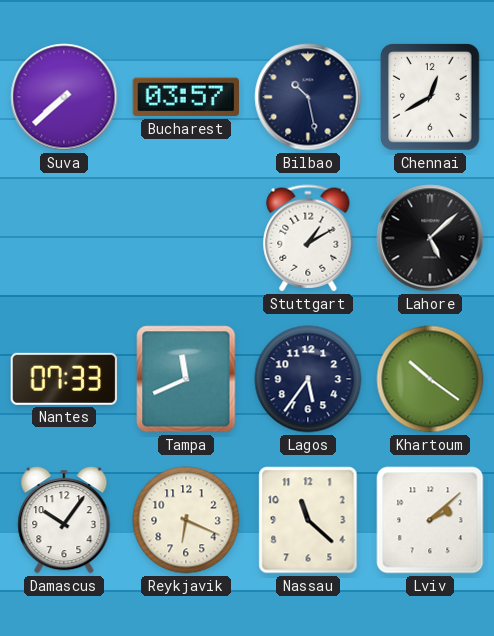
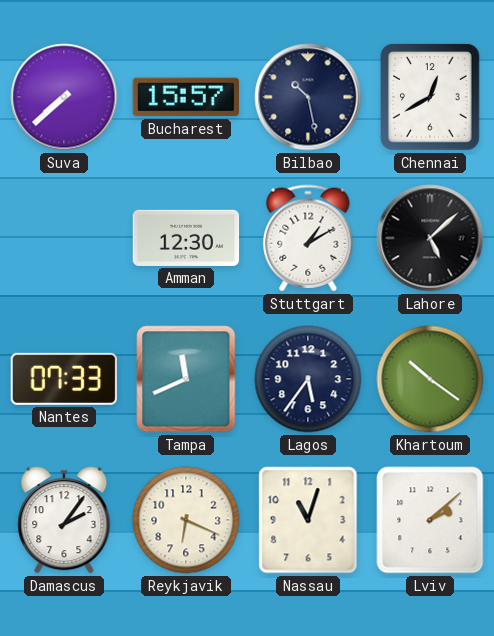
Bucharest: 03:57 -> 15:57 (186, 97)
Amman: none -> 12:30 (186, 238)
Damascus: 10:06 -> 2:06 (64, 520)
Nassau: 11:22 -> 11:03 (308, 520)
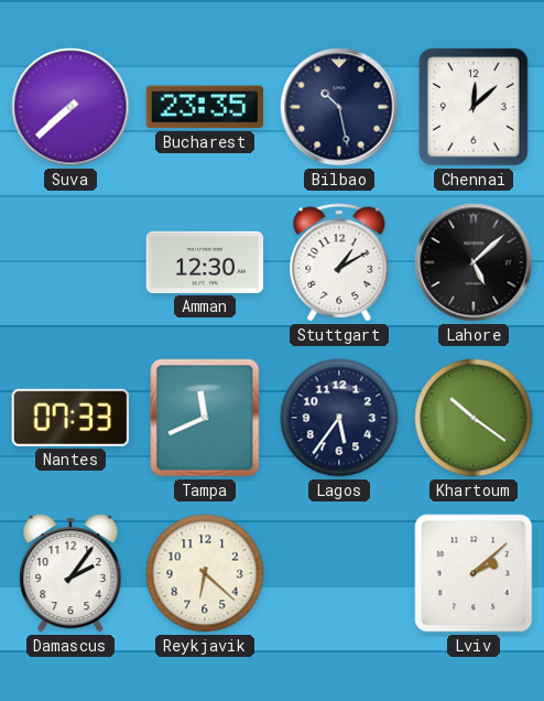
Bucharest: 15:57 -> 23:35 (205, 107)
Chennai: 12:40 -> 12:08 (474, 107)
Reykjavik: 6:19 -> 6:22 (205, 573)
Nassau: 11:03 -> none (308, 520)
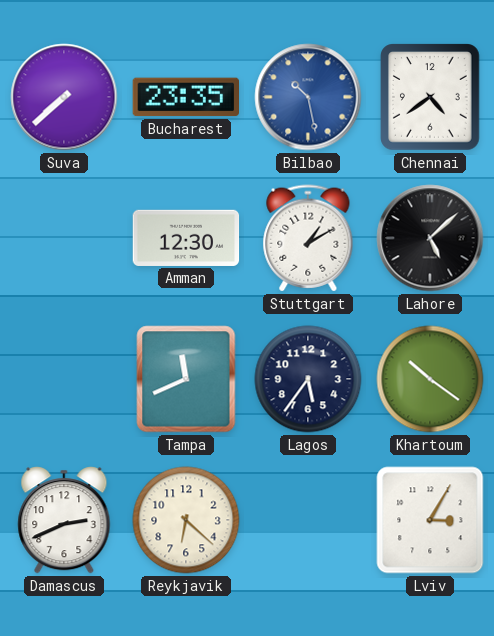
Bilbao dial: navy -> blue (308, 97)
Chennai: 12:08 -> 4:39 (430, 97)
Nantes: 07:33 -> none (69, 418)
Damascus: 2:06 -> 2:41 (64, 520)
Lviv: 2:08 -> 3:05 (430, 520)
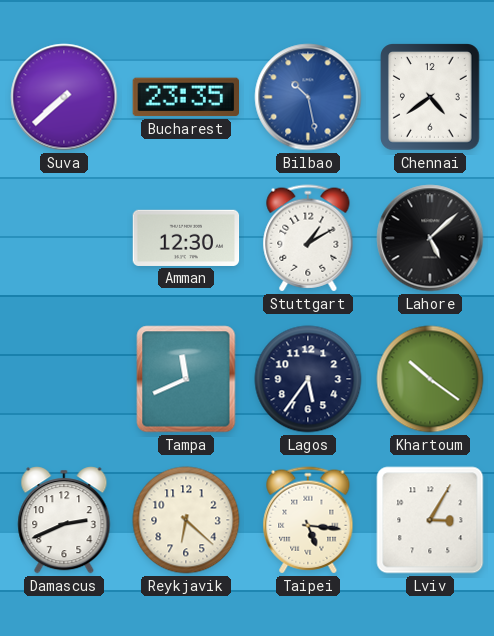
Taipei: none -> 5:16 (308, 520)
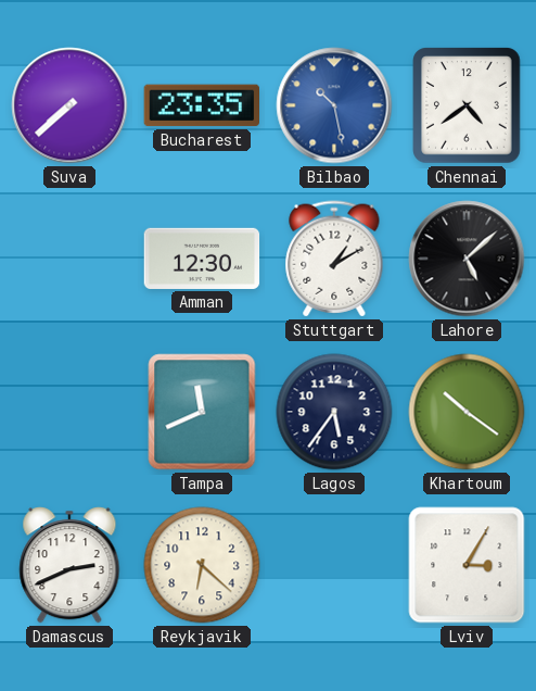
Taipei: 5:16 -> none (308, 520)
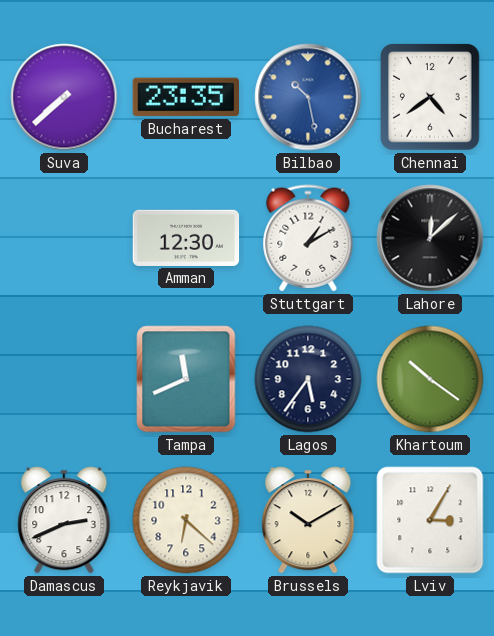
Lahore: 5:08 -> 12:08 (430, 238)
Brussels: none -> 10:10 (308, 520)
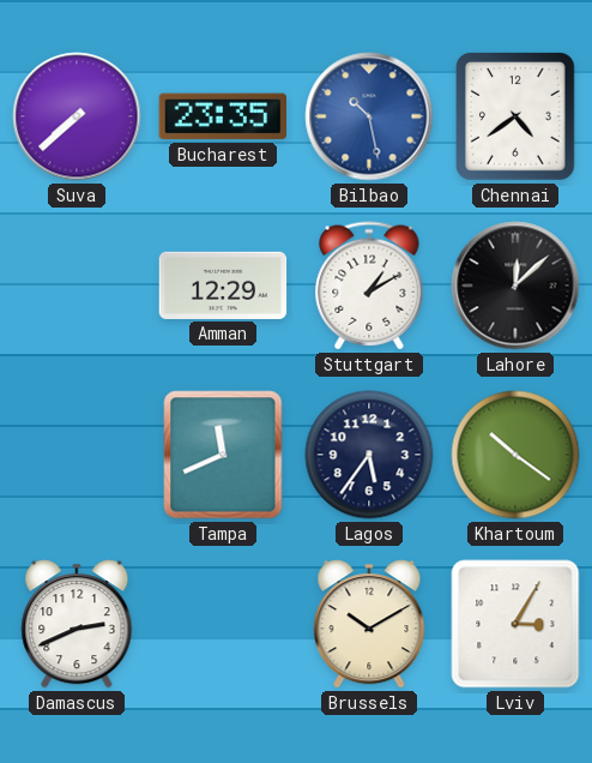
Amman: 12:30 -> 12:29 (223, 286)
Reykjavik: 6:22 -> none (186, 520)
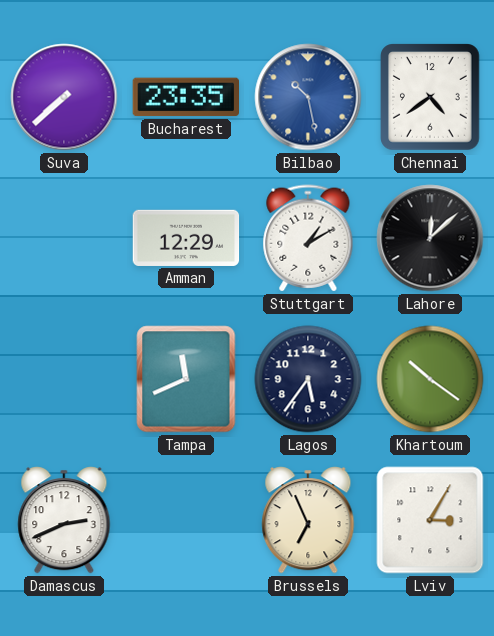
Brussels: 10:10 -> 6:56 (308, 520)
